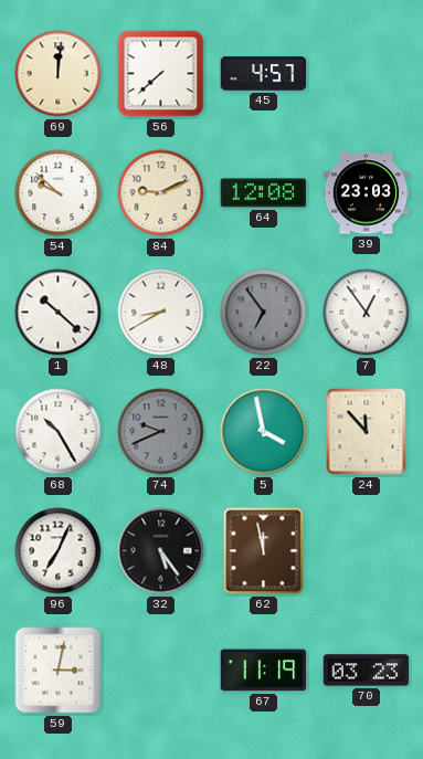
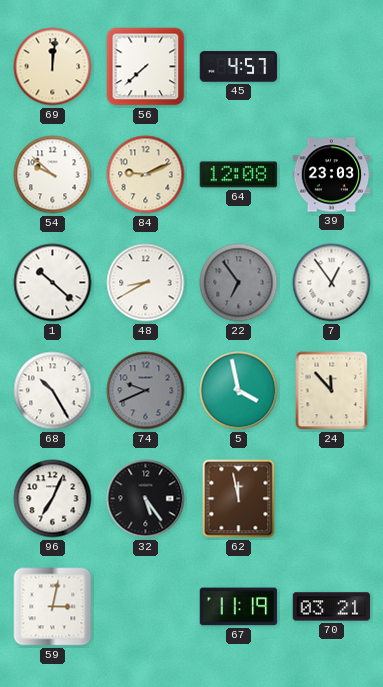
70: 03:23 -> 03:21 (332, 607)
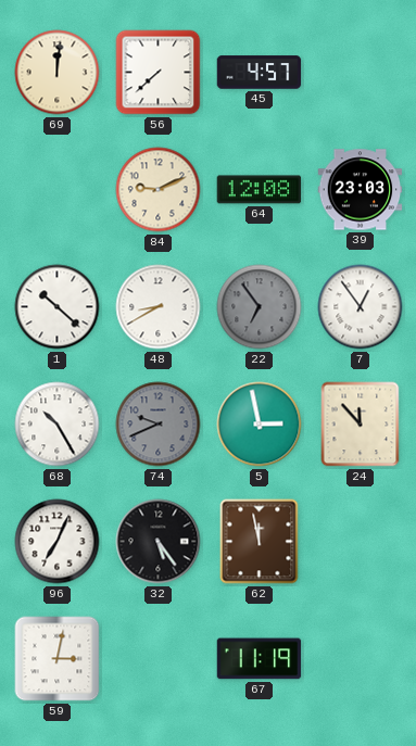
54: 9:52 -> none (53, 175)
5: 3:58 -> 2:58 (260, 425)
70: 03:21 -> none (332, 607)
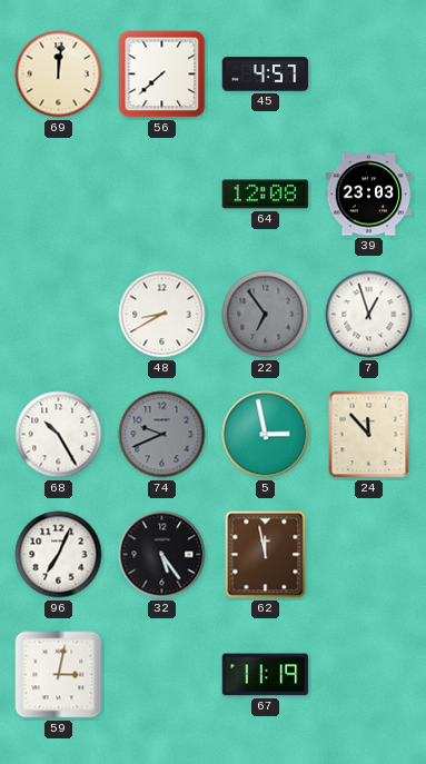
84: 9:11 -> none (159, 190)
1: 10:22 -> none (58, 307)
7: 12:54 -> 12:57 (369, 315)
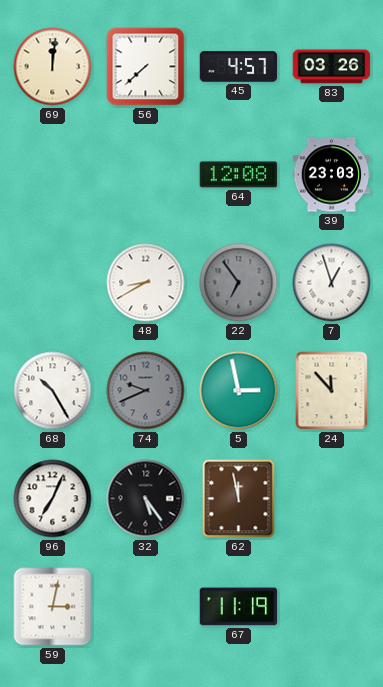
83: none -> 03:26 (332, 67)
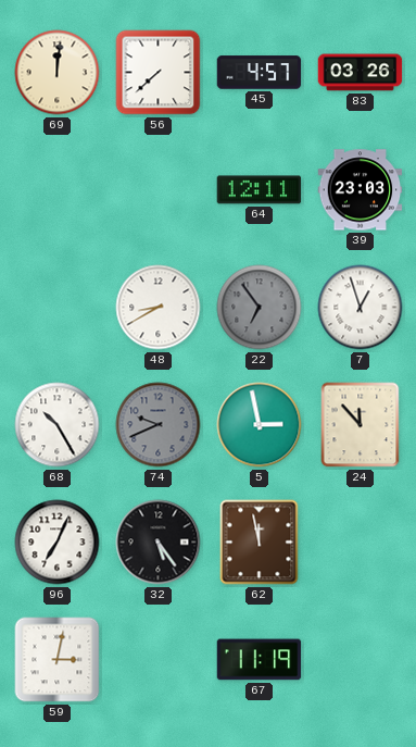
64: 12:08 -> 12:11 (260, 190)
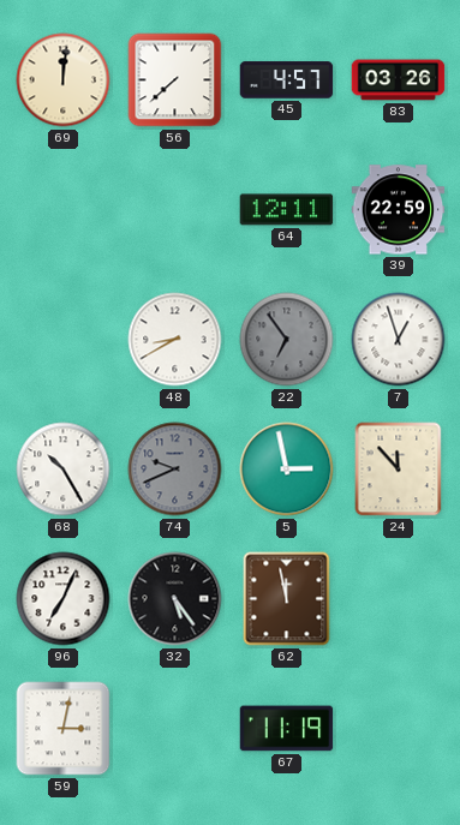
39: 23:03 -> 22:59 (399, 210)
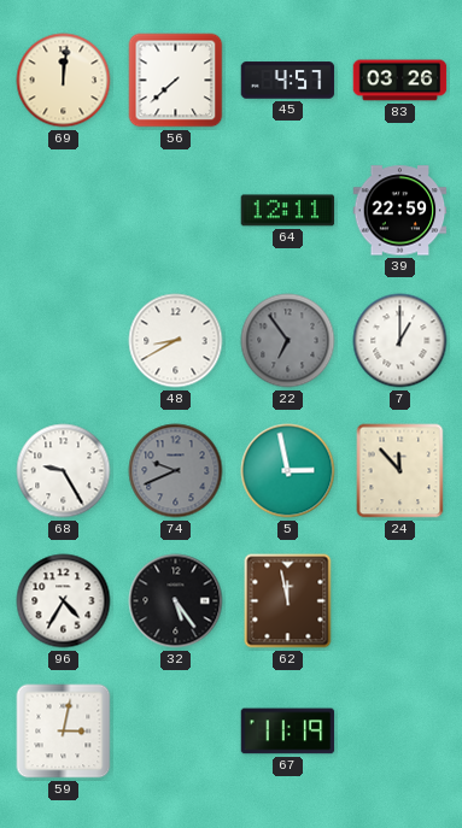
7: 12:57 -> 1:00 (400, 341)
68: 10:25 -> 9:25 (64, 471)
96: 7:04 -> 4:35 (64, 601)
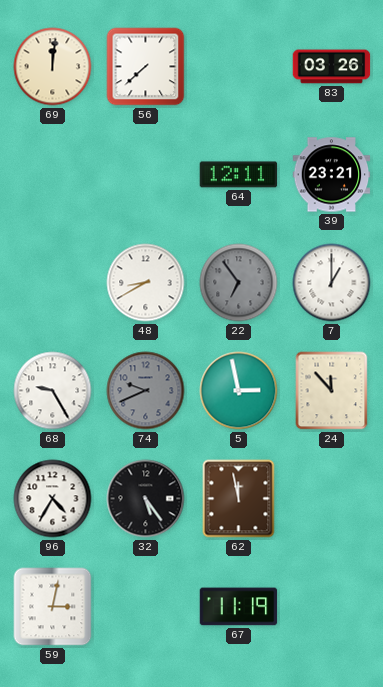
45: 4:57 -> none (288, 81)
39: 22:59 -> 23:21 (332, 175)
